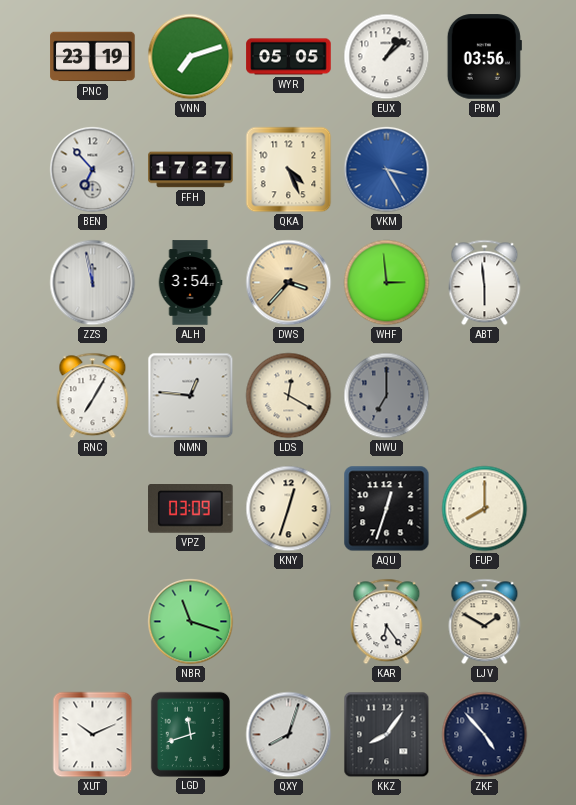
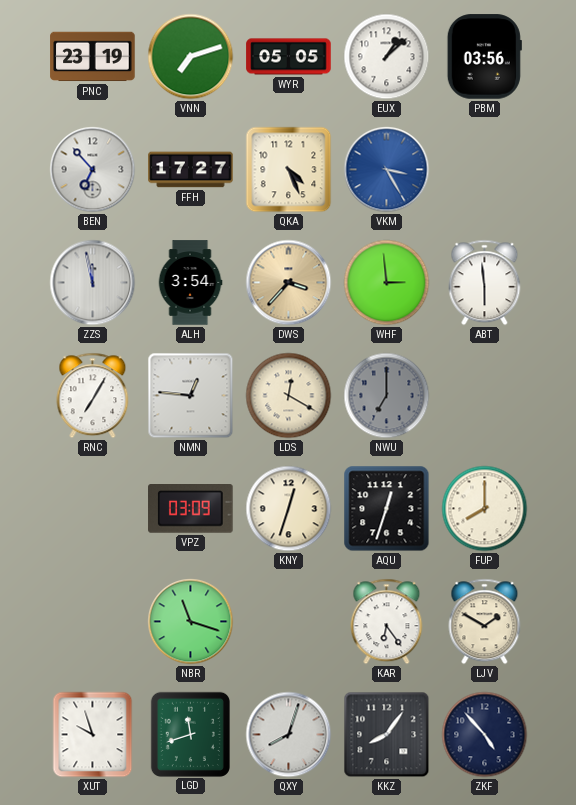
XUT: 10:11 -> 9:57 (93, 735)
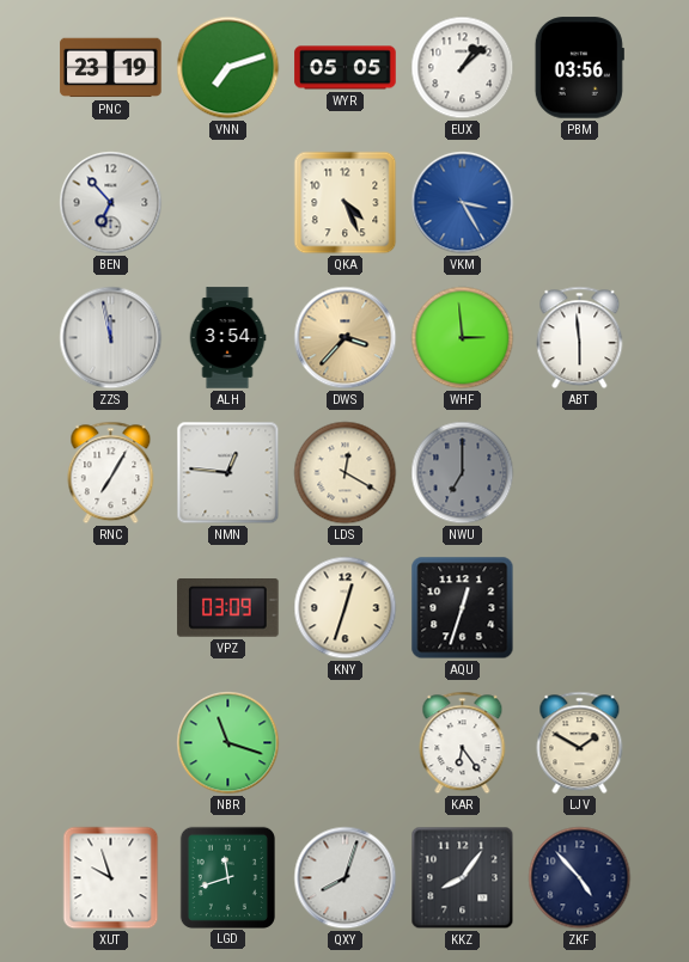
FFH: 17:27 -> none (191, 170)
FUP: 8:00 -> none (485, 509)
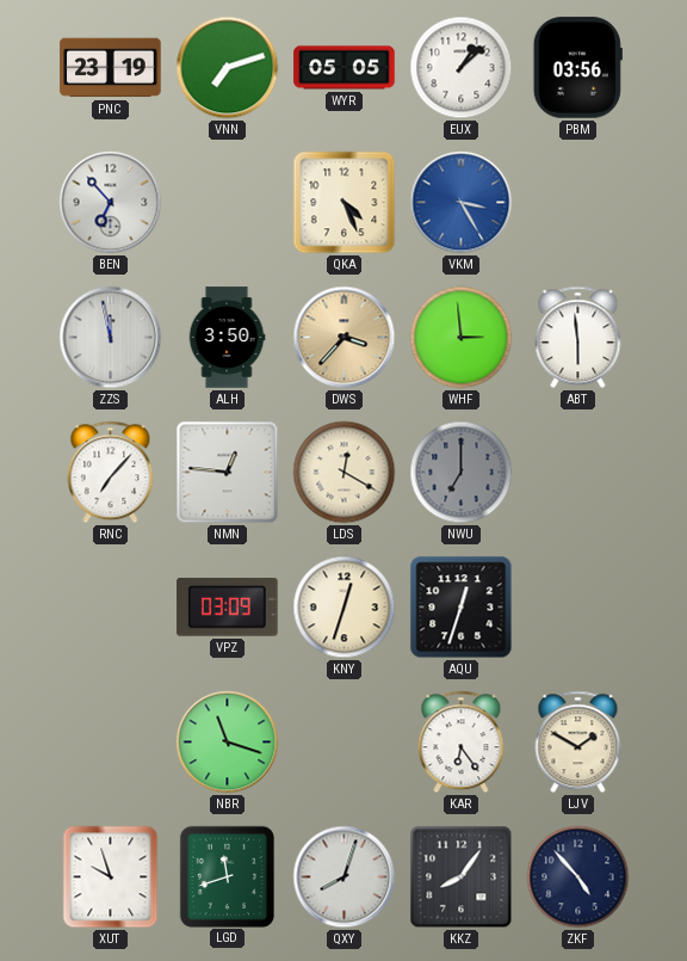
ALH: 3:54 -> 3:50 (227, 338)
RNC: 7:05 -> 7:07 (111, 473)
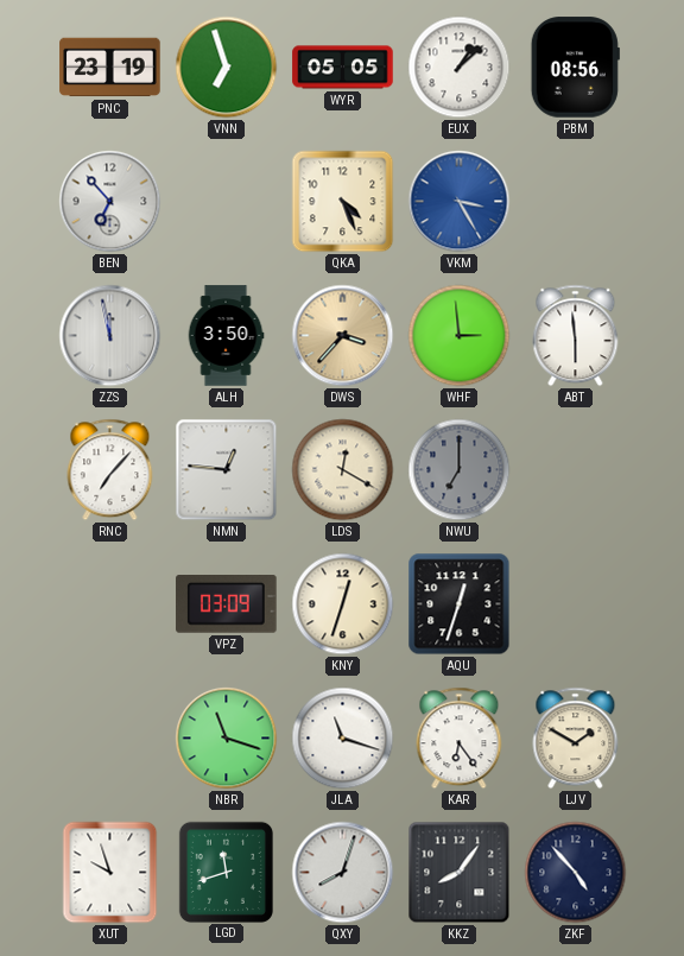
VNN: 7:12 -> 6:57 (227, 68)
PBM: 03:56 -> 08:56 (575, 68)
JLA: none -> 11:18 (343, 739)
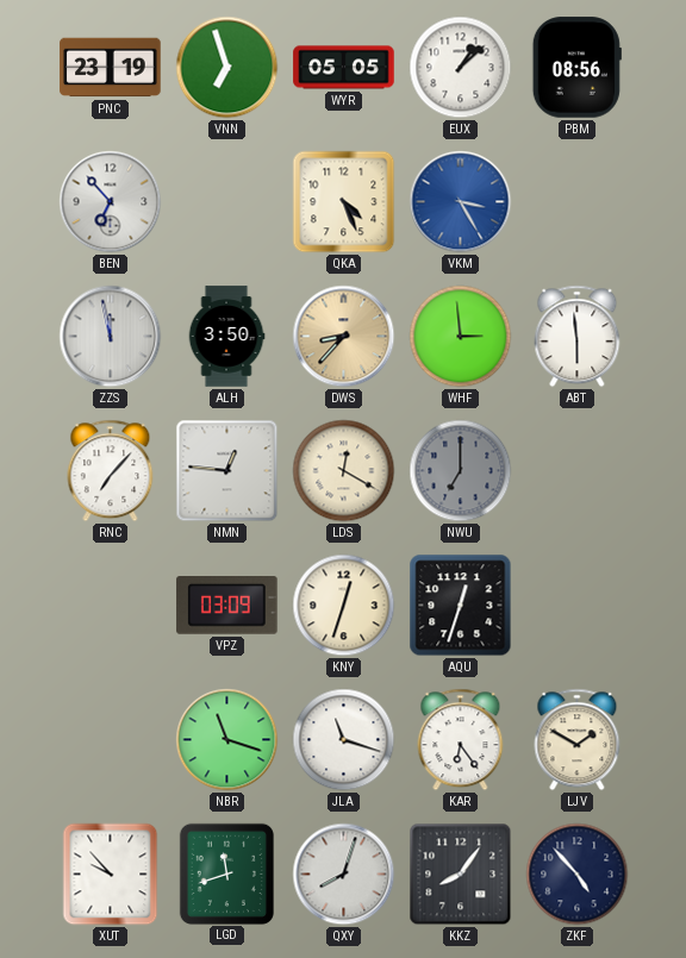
DWS: 3:37 -> 8:37 (344, 337)
XUT: 9:57 -> 9:53 (111, 875)
